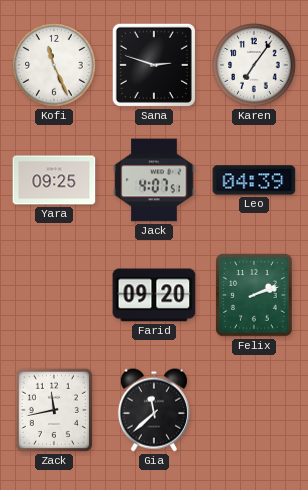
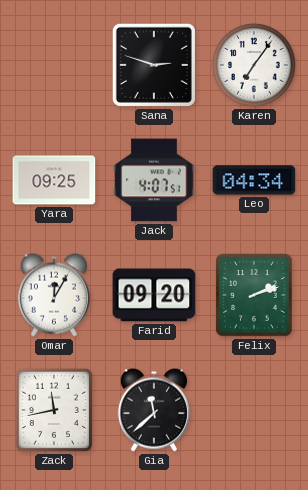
Kofi: 11:26 -> none (54, 65)
Leo: 04:39 -> 04:34 (254, 180)
Omar: none -> 12:05 (54, 295)
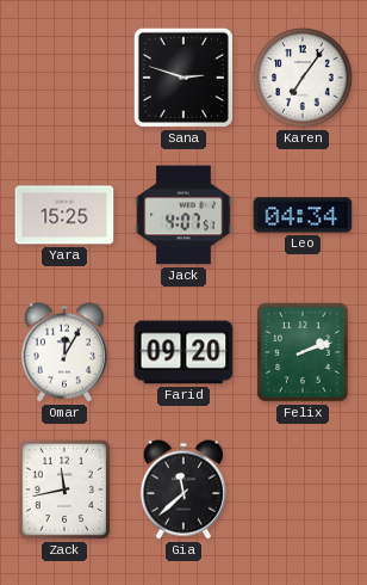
Yara: 09:25 -> 15:25 (64, 215)
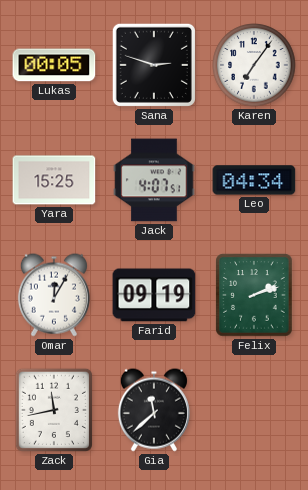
Lukas: none -> 00:05 (54, 65)
Farid: 09:20 -> 09:19 (154, 295)
